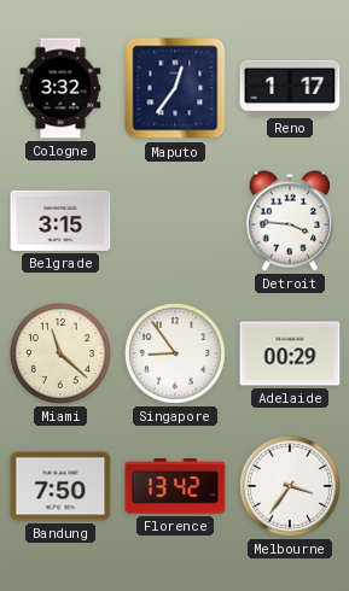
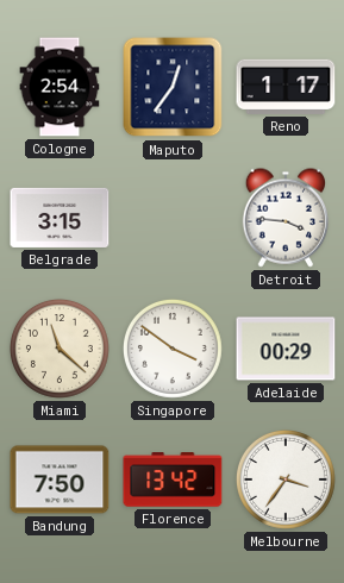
Cologne: 3:32 -> 2:54 (60, 87)
Singapore: 8:54 -> 3:51 (173, 349)
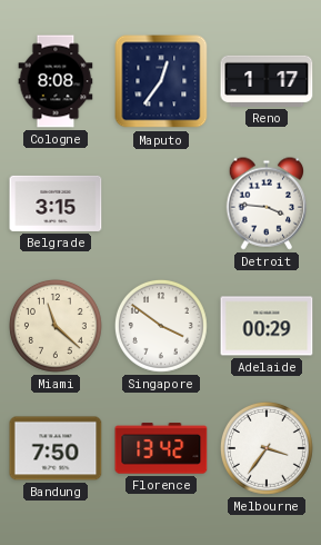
Cologne: 2:54 -> 8:08 (56, 81)
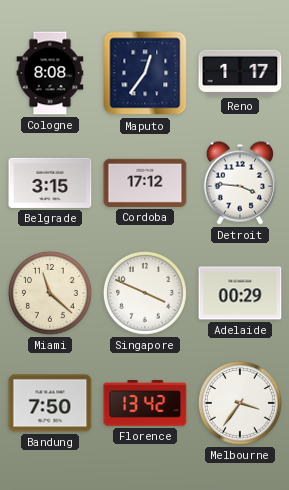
Cordoba: none -> 17:12 (145, 183)
Singapore: 3:51 -> 3:49 (145, 293)
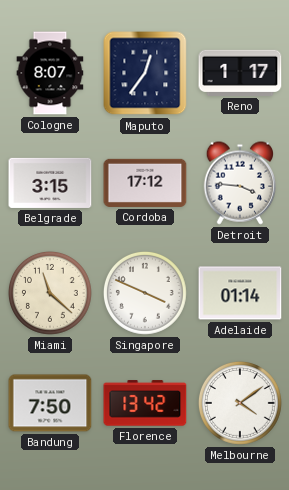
Cologne: 8:08 -> 8:07 (50, 73)
Adelaide: 00:29 -> 01:14 (240, 293)
Melbourne: 3:36 -> 4:09 (240, 403)
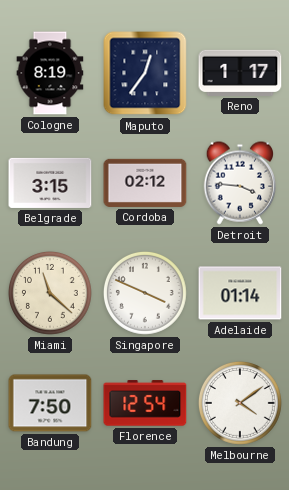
Cologne: 8:07 -> 8:19 (50, 73)
Cordoba: 17:12 -> 02:12 (145, 183)
Florence: 13:42 -> 12:54 (145, 403)
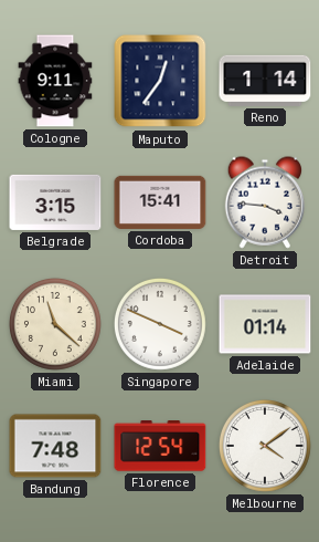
Cologne: 8:19 -> 9:11 (55, 81)
Reno: 1:17 -> 1:14 (265, 81)
Cordoba: 02:12 -> 15:41 (160, 202)
Bandung: 7:50 -> 7:48 (55, 446)
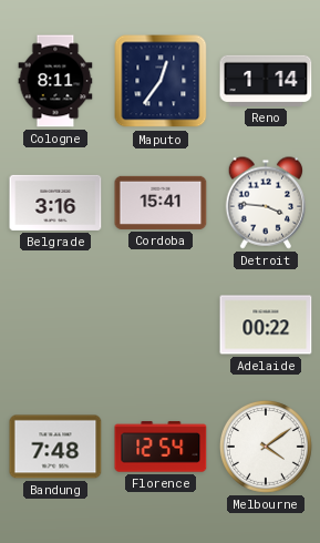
Cologne: 9:11 -> 8:11 (55, 81)
Belgrade: 3:15 -> 3:16 (55, 203)
Miami: 11:22 -> none (55, 324)
Singapore: 3:49 -> none (160, 324)
Adelaide: 01:14 -> 00:22 (266, 325)
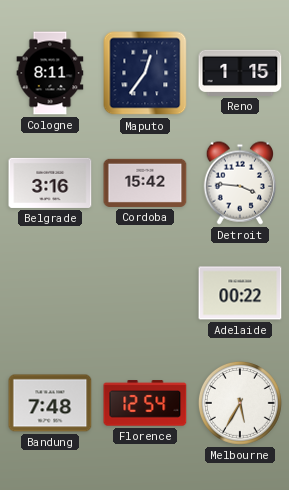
Reno: 1:14 -> 1:15 (240, 73)
Cordoba: 15:41 -> 15:42 (145, 183)
Melbourne: 4:09 -> 5:35 (240, 403)
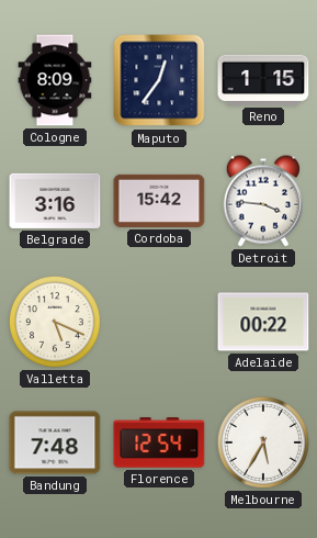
Cologne: 8:11 -> 8:09 (55, 80)
Valletta: none -> 5:19 (55, 322)
